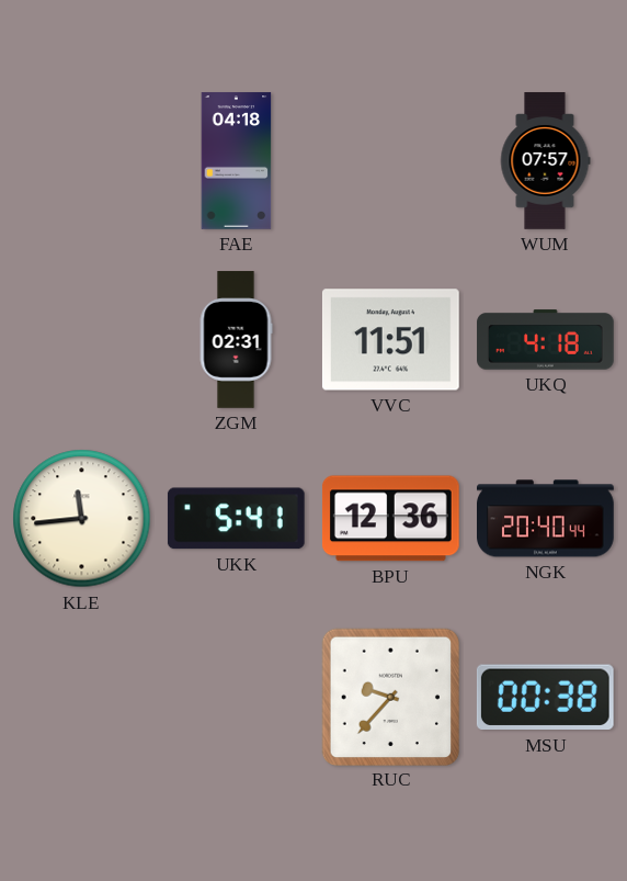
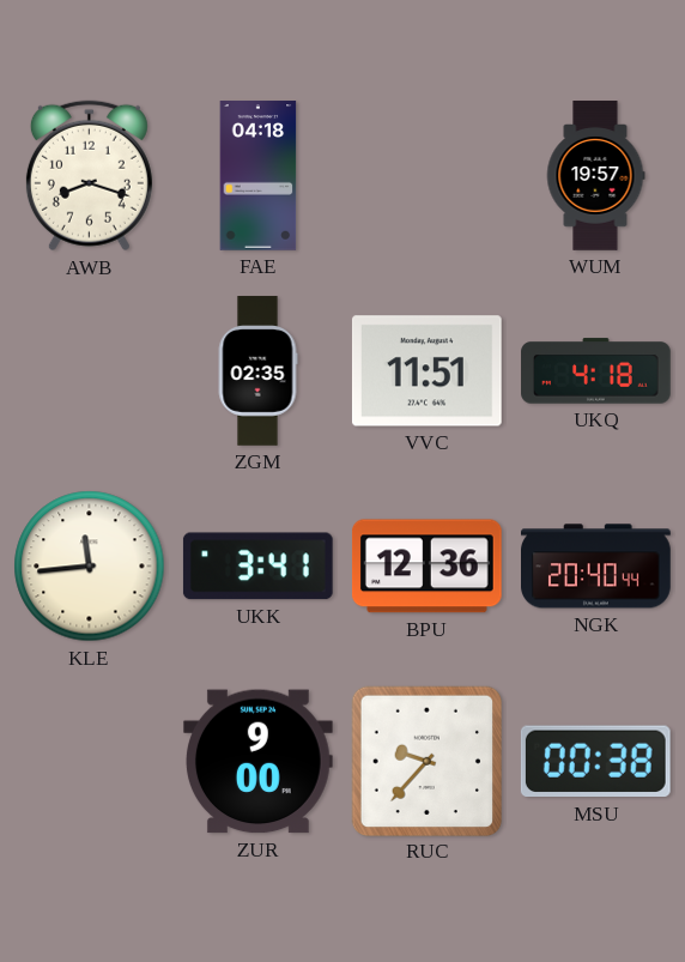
AWB: none -> 8:18 (89, 176)
WUM: 07:57 -> 19:57 (595, 176)
ZGM: 02:31 -> 02:35 (257, 371)
UKK: 5:41 -> 3:41 (257, 567)
ZUR: none -> 9:00 (257, 762)
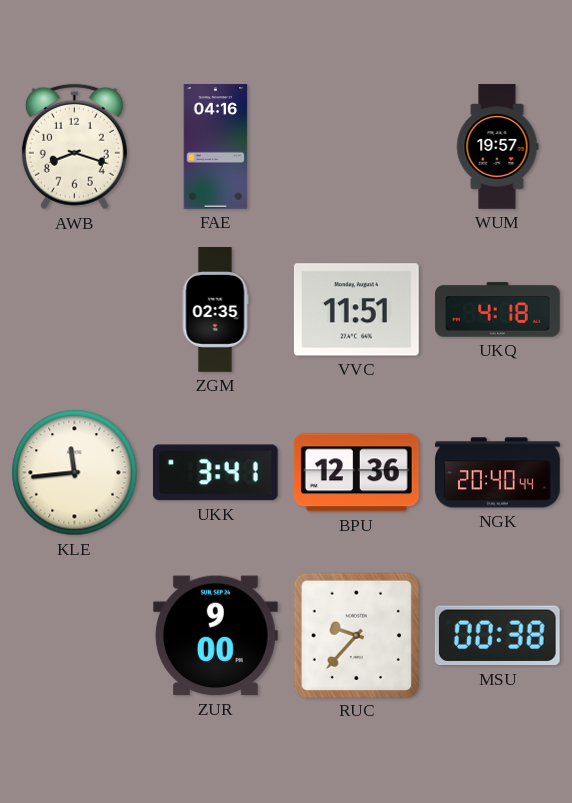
FAE: 04:18 -> 04:16 (216, 147)
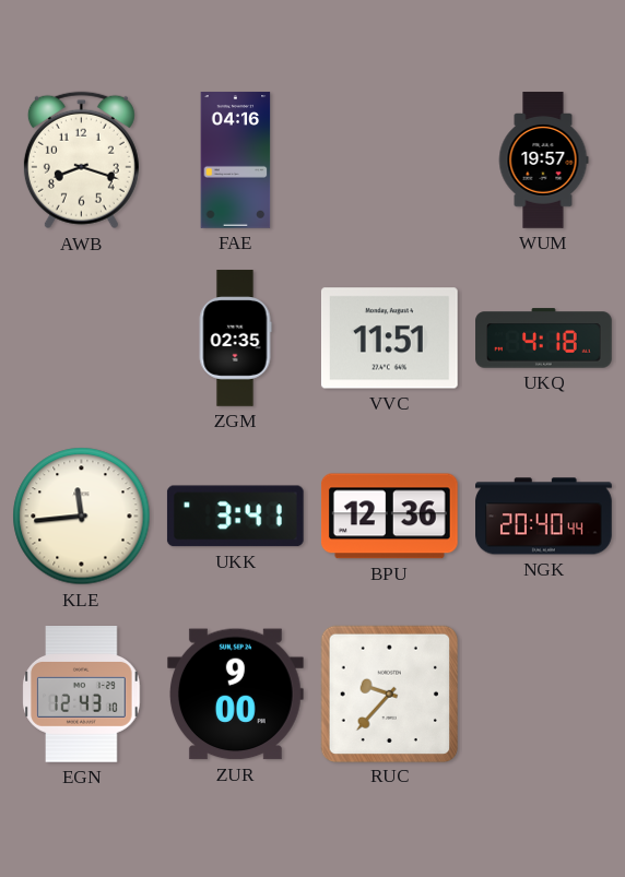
EGN: none -> 12:43 (82, 695)
MSU: 00:38 -> none (497, 636)
